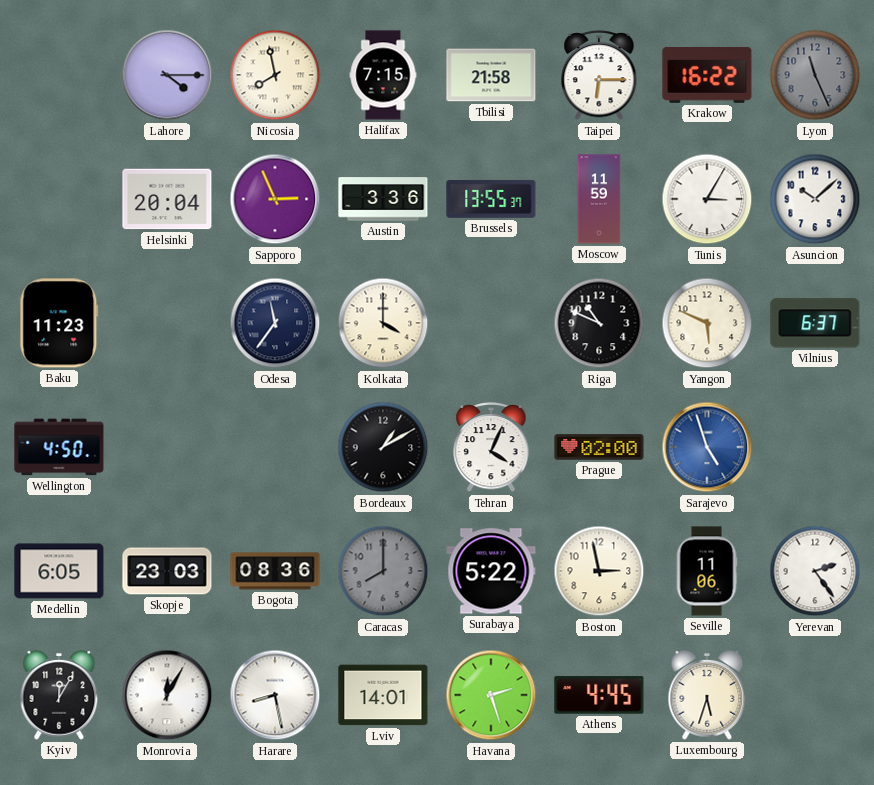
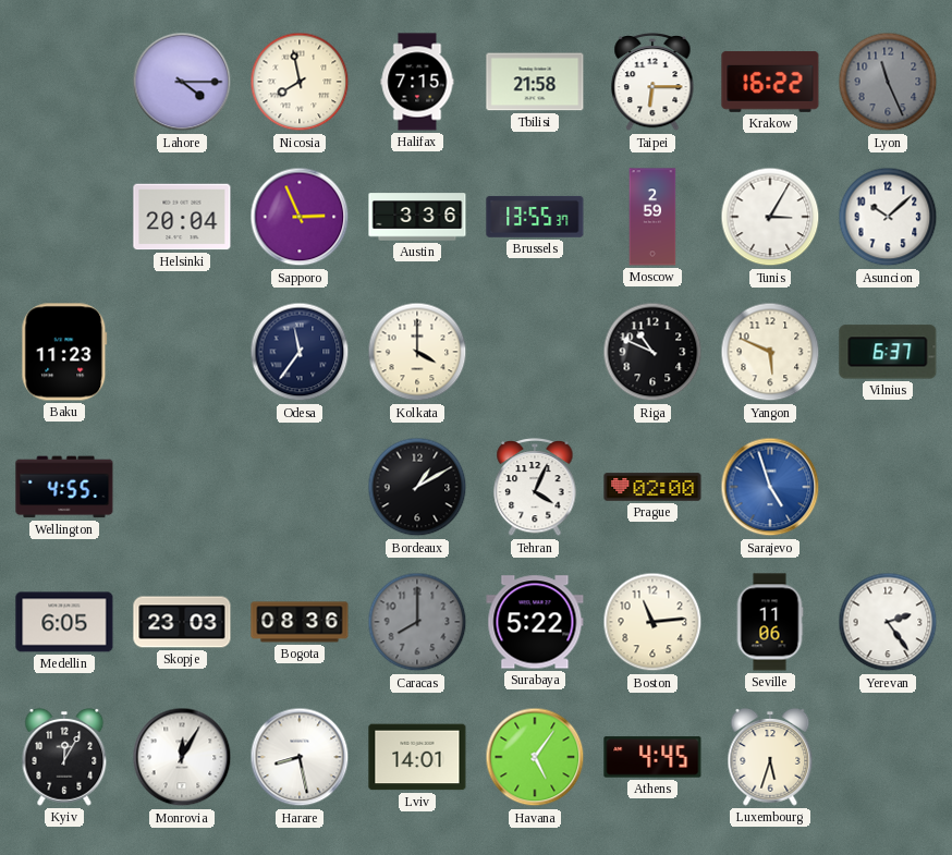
Moscow: 11:59 -> 2:59 (652, 217)
Wellington: 4:50 -> 4:55 (64, 487)
Boston: 2:58 -> 11:14 (652, 622)
Havana: 2:27 -> 5:06 (535, 757)
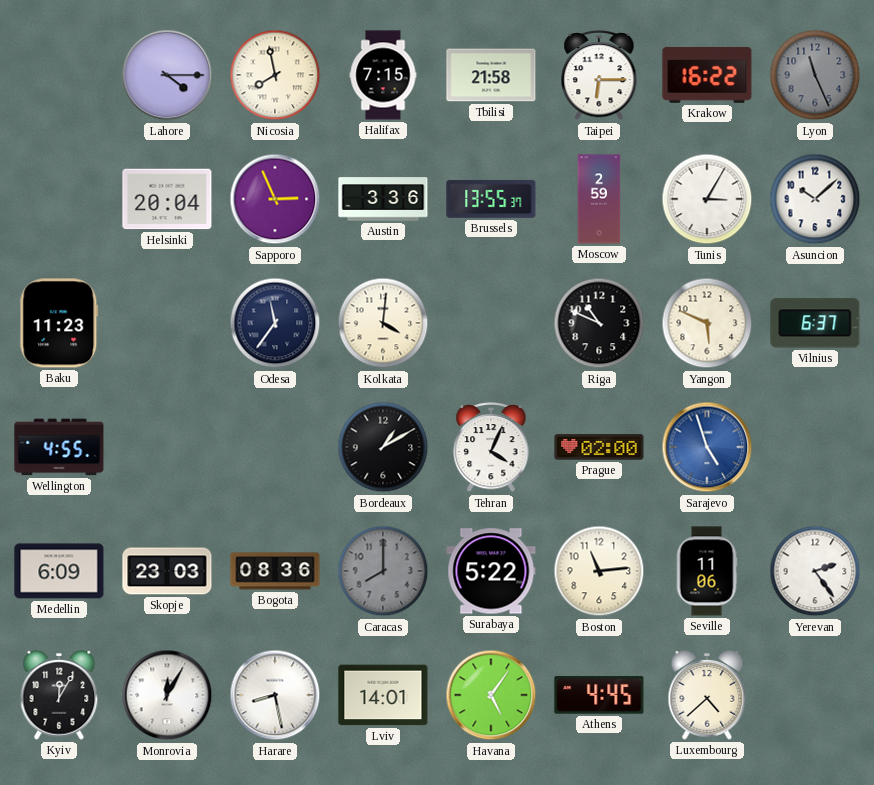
Kolkata: 4:00 -> 4:01 (383, 323)
Medellin: 6:05 -> 6:09 (59, 571)
Luxembourg: 5:33 -> 4:38 (707, 695)
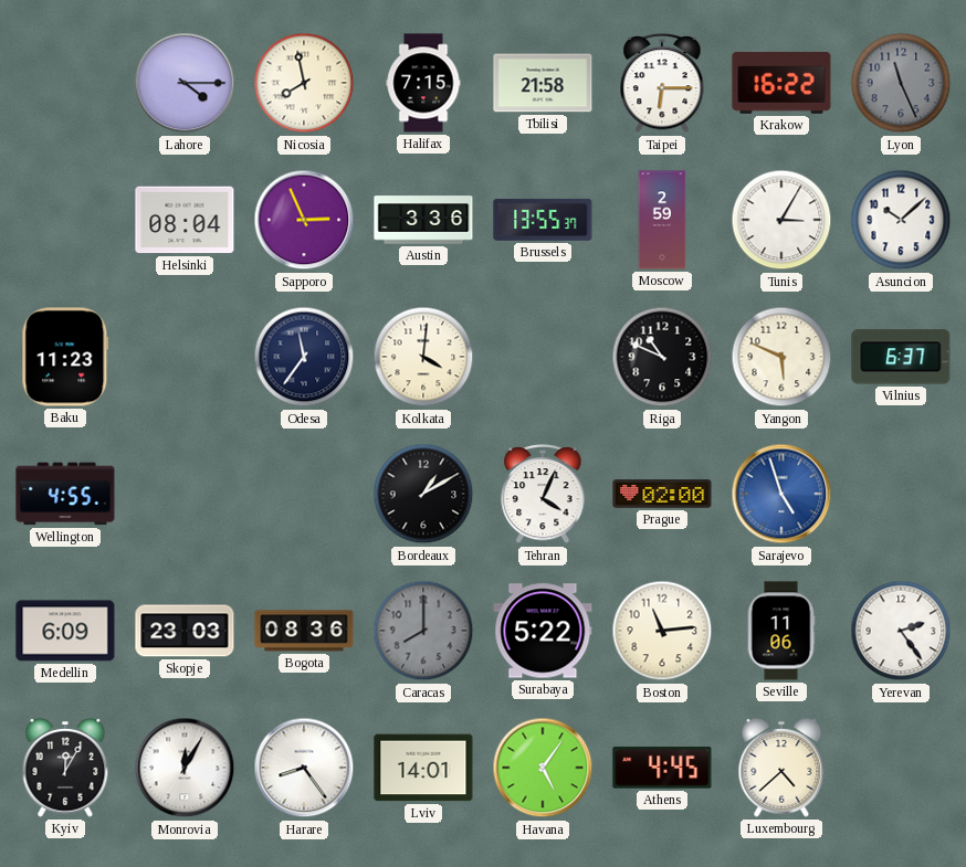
Helsinki: 20:04 -> 08:04 (185, 220)
Harare: 8:28 -> 8:24 (304, 768)
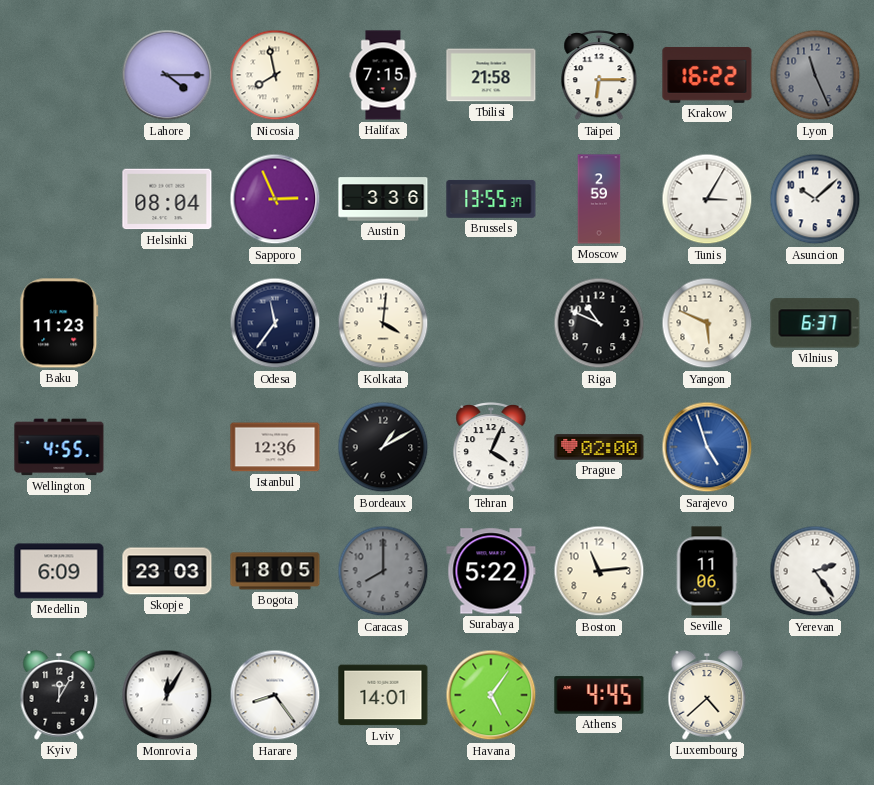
Istanbul: none -> 12:36 (275, 447)
Bogota: 08:36 -> 18:05 (275, 571)
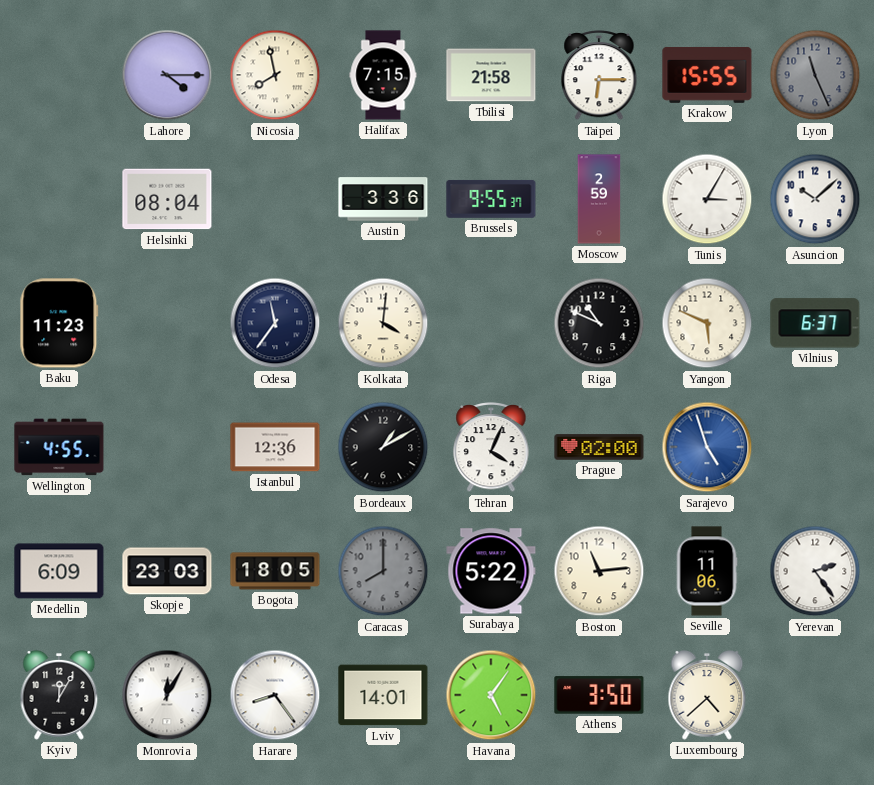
Krakow: 16:22 -> 15:55 (707, 75)
Sapporo: 2:56 -> none (275, 199)
Brussels: 13:55 -> 9:55 (491, 199)
Athens: 4:45 -> 3:50 (599, 695)
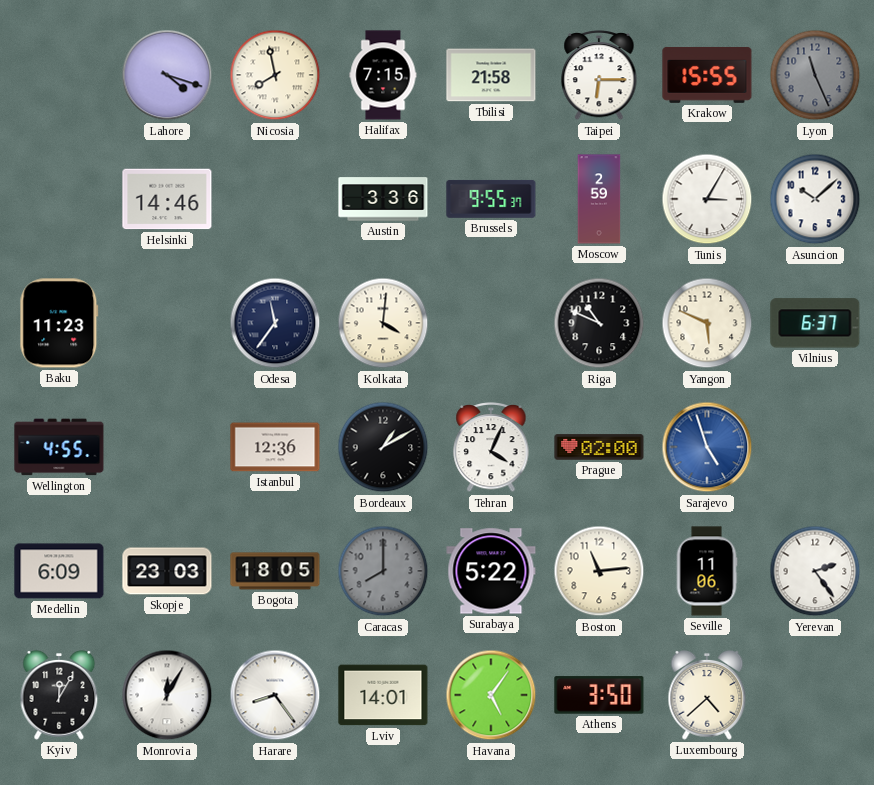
Lahore: 4:15 -> 4:18 (167, 75)
Helsinki: 08:04 -> 14:46 (167, 199)
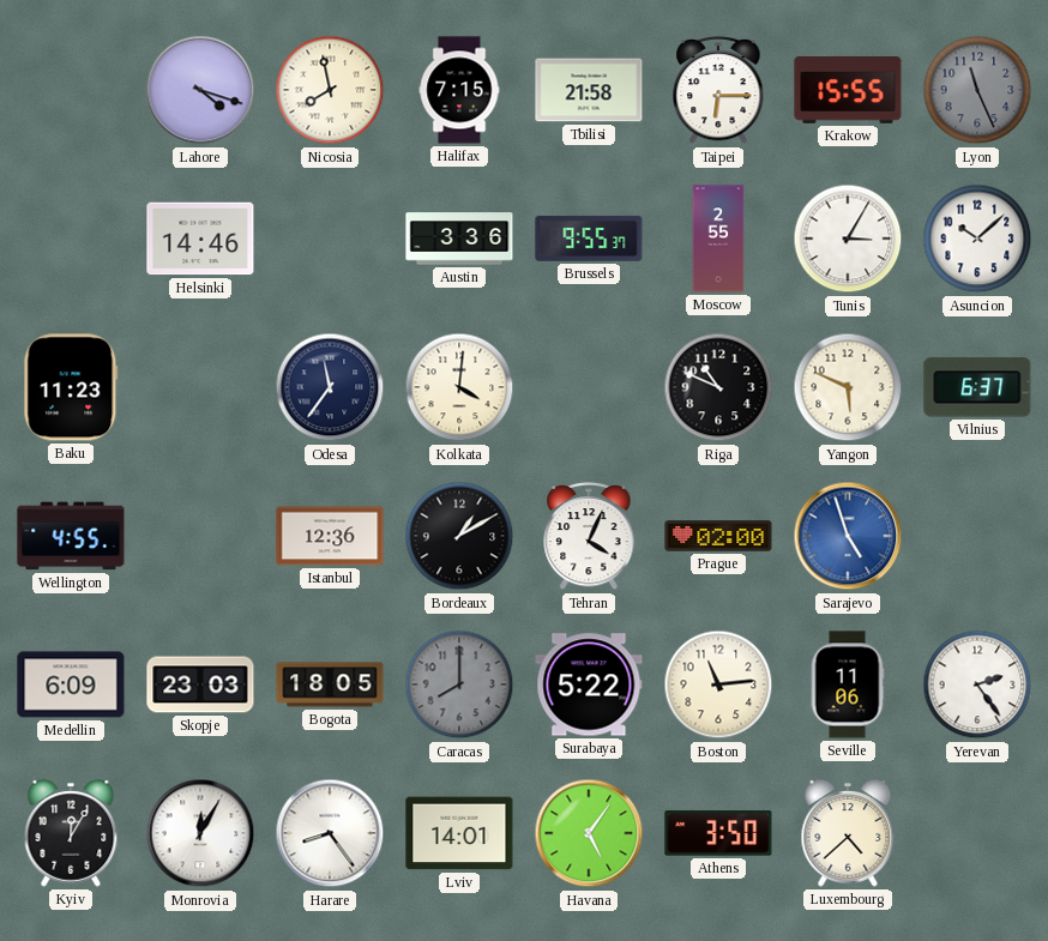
Moscow: 2:59 -> 2:55 (718, 239)
